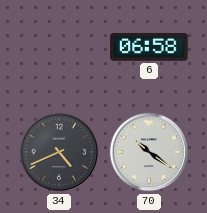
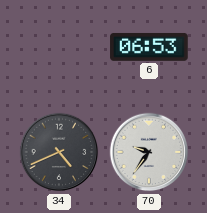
6: 06:58 -> 06:53 (149, 47)
70: 10:21 -> 9:36 (149, 152)
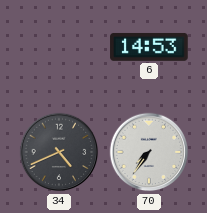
6: 06:53 -> 14:53 (149, 47)
70: 9:36 -> 7:36 (149, 152)
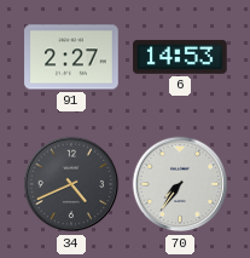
91: none -> 2:27 (71, 57)
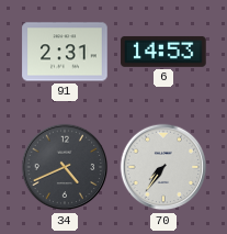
91: 2:27 -> 2:31 (65, 52)
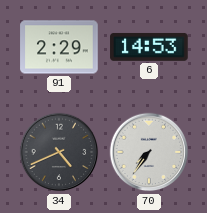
91: 2:31 -> 2:29 (59, 47)
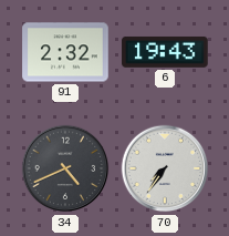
91: 2:29 -> 2:32 (65, 52)
6: 14:53 -> 19:43 (165, 52)
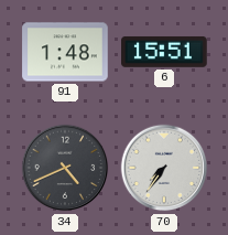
91: 2:32 -> 1:48 (65, 52)
6: 19:43 -> 15:51 (164, 52)
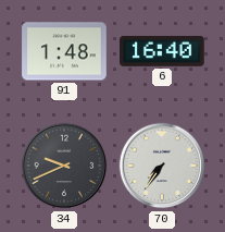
6: 15:51 -> 16:40 (162, 51)
34: 4:41 -> 9:41 (64, 166)
